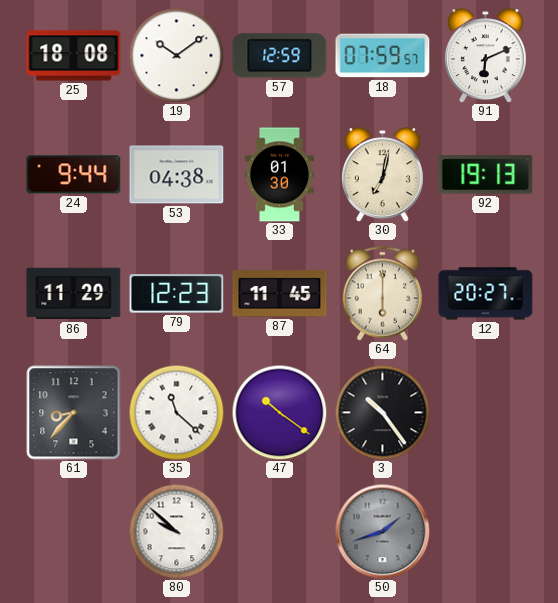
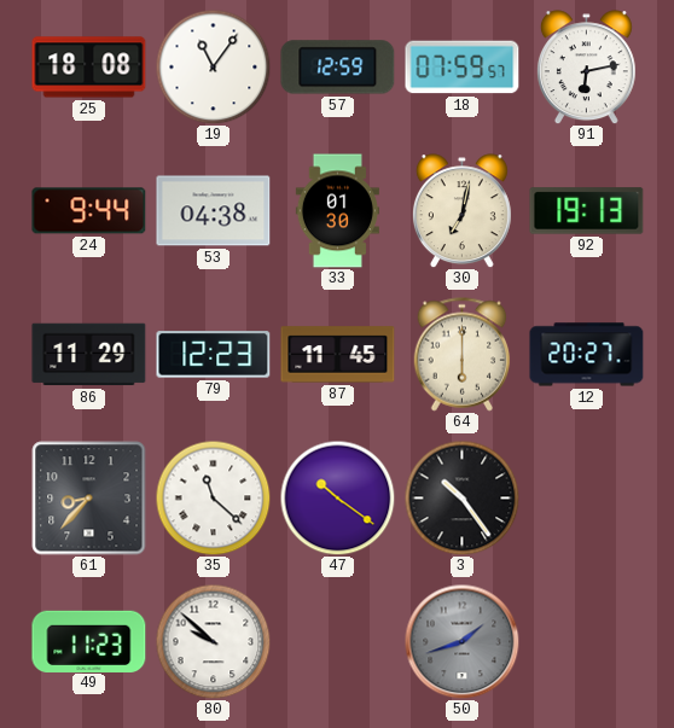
19: 10:09 -> 11:06 (213, 66)
91: 6:11 -> 6:13 (586, 68)
49: none -> 11:23 (89, 641)
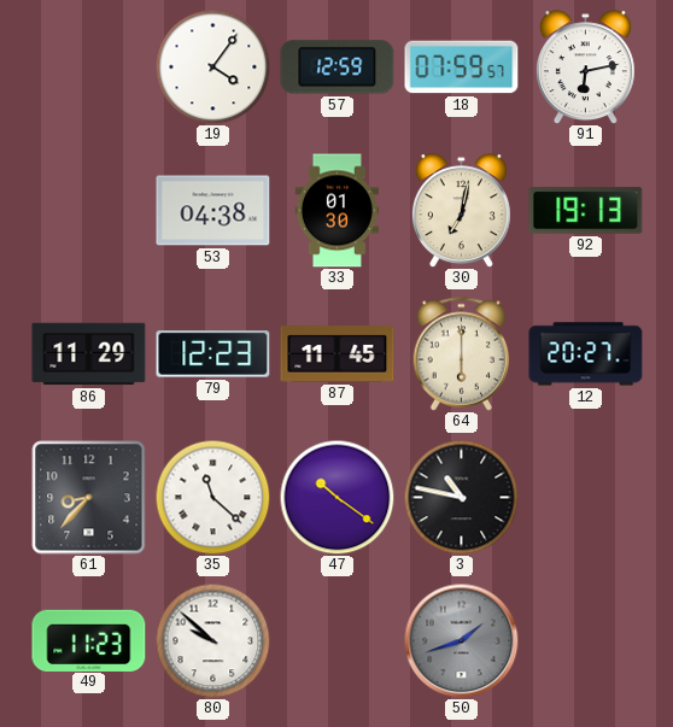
25: 18:08 -> none (89, 68)
19: 11:06 -> 4:06 (212, 66)
24: 9:44 -> none (89, 211)
3: 10:24 -> 10:47 (461, 497)
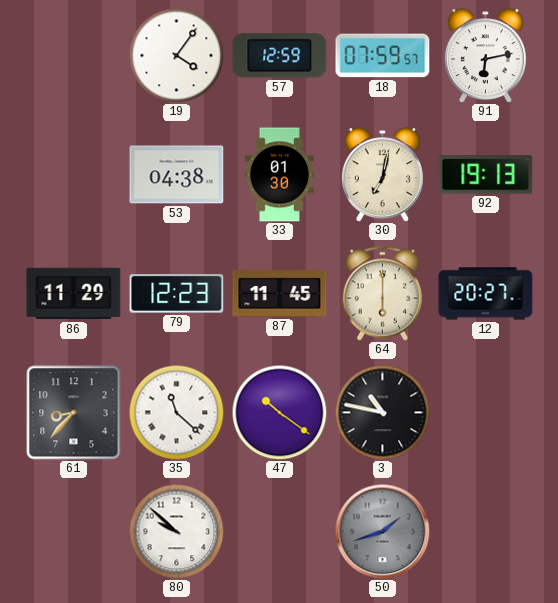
49: 11:23 -> none (89, 640)
